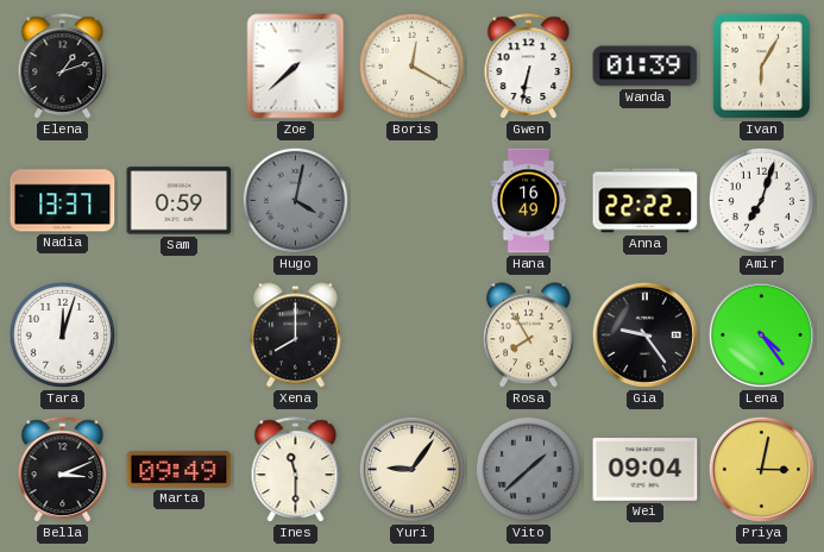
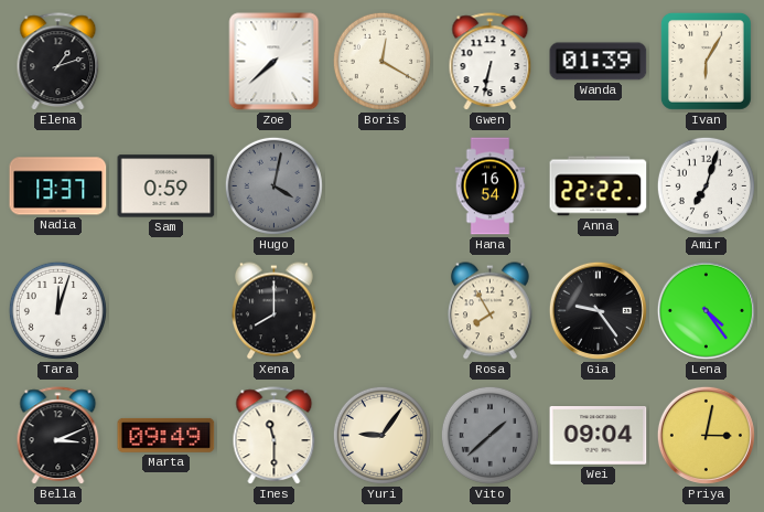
Hana: 16:49 -> 16:54 (491, 186)
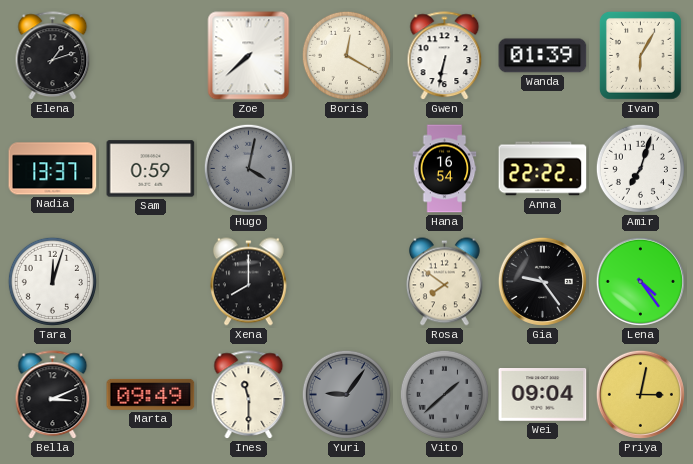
Rosa: 7:55 -> 7:51 (444, 282)
Yuri dial: cream -> grey (346, 394)
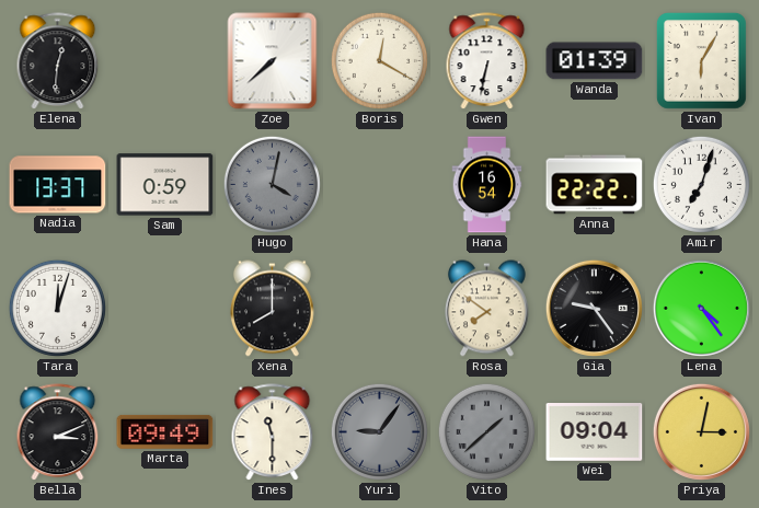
Elena: 1:12 -> 12:31 (58, 61)
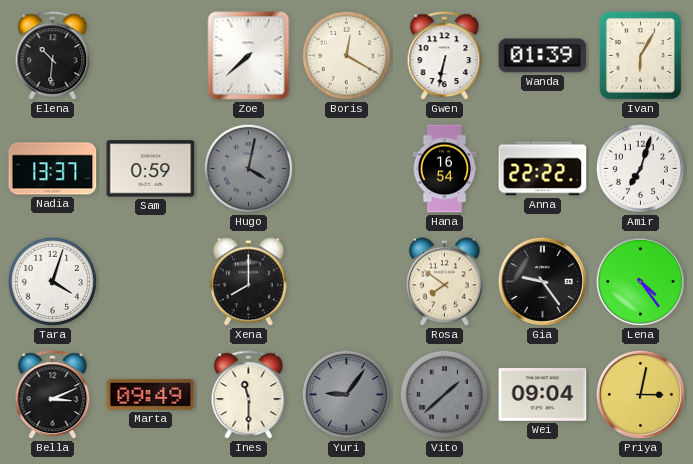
Elena: 12:31 -> 10:31 (53, 56)
Tara: 12:03 -> 4:03 (52, 281)
